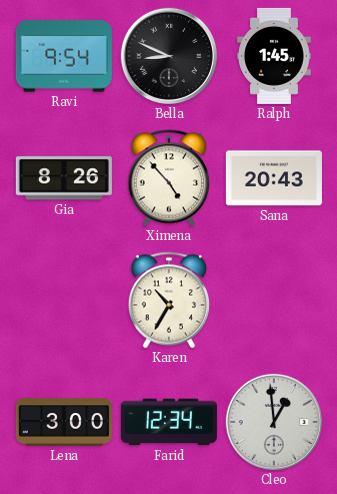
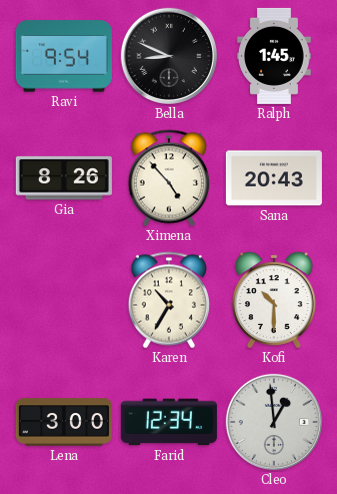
Kofi: none -> 10:30 (274, 300)
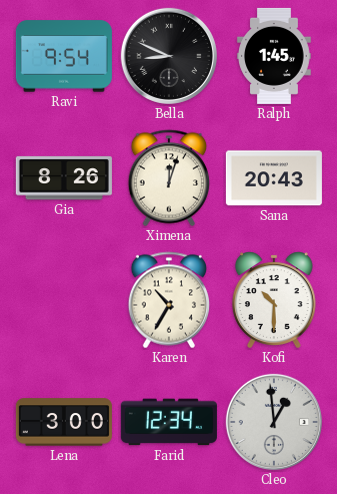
Ximena: 4:53 -> 12:03 (168, 178)
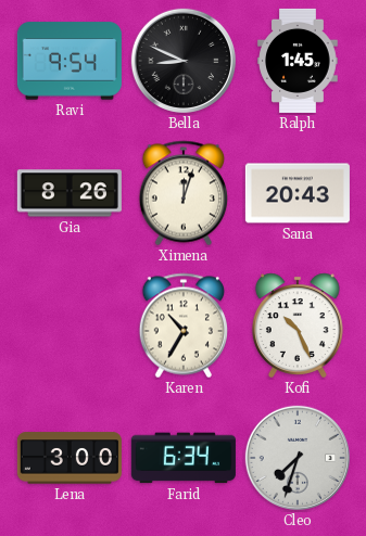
Kofi: 10:30 -> 10:26 (298, 326)
Farid: 12:34 -> 6:34 (184, 458)
Cleo: 12:59 -> 7:33 (298, 458)
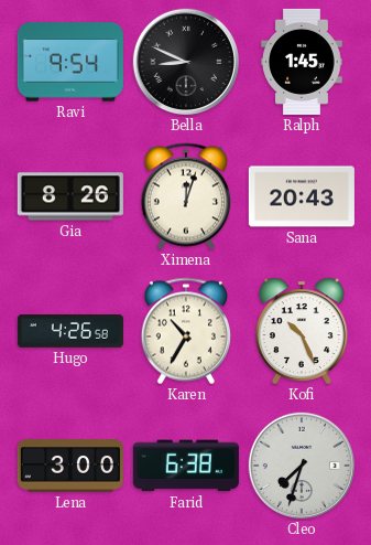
Hugo: none -> 4:26 (70, 332)
Farid: 6:34 -> 6:38 (186, 466)
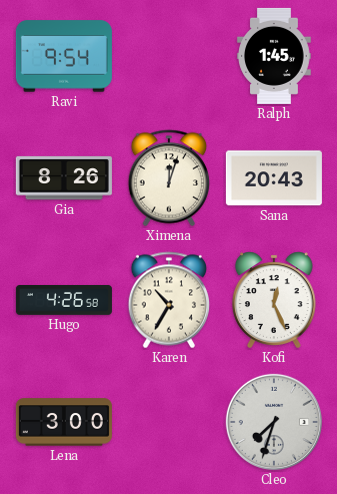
Bella: 8:49 -> none (186, 62)
Kofi: 10:26 -> 12:26 (274, 300)
Farid: 6:38 -> none (186, 466)
